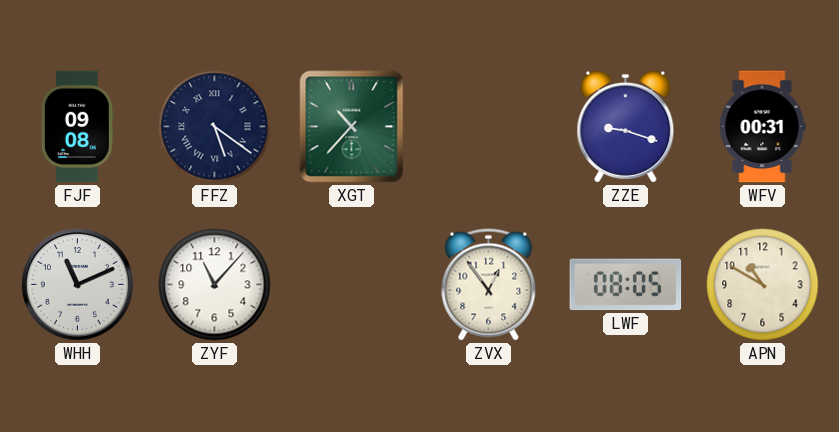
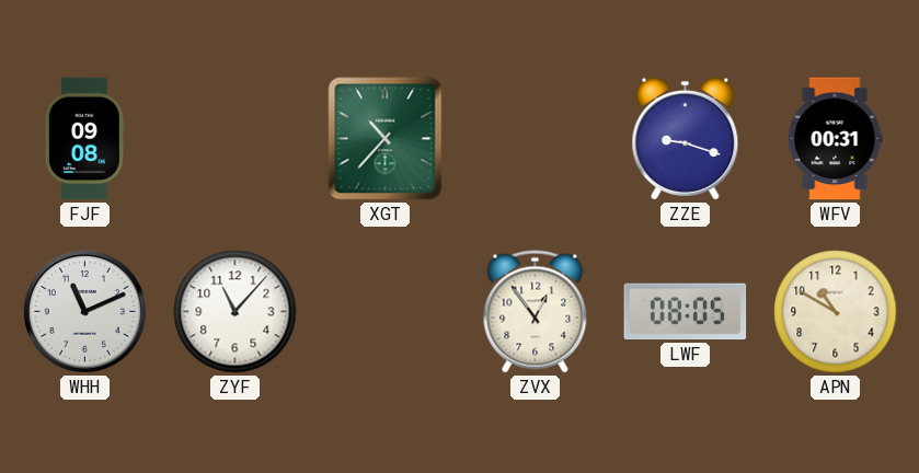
FFZ: 5:21 -> none (215, 127)
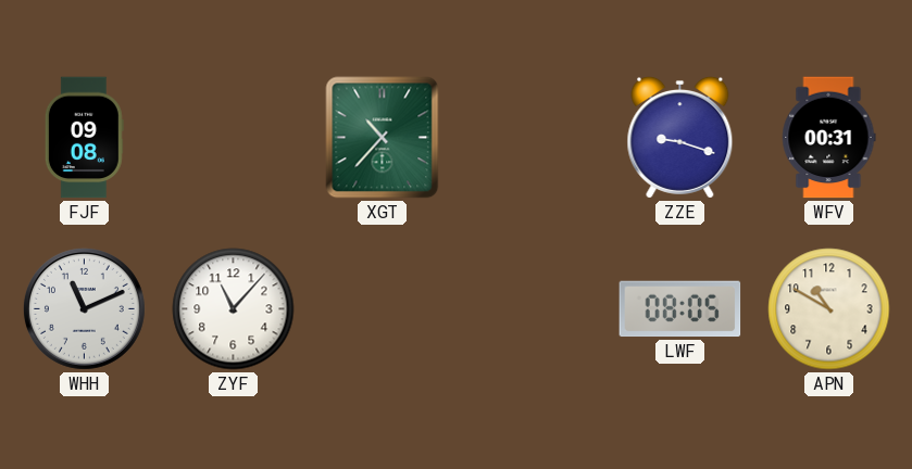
ZVX: 12:54 -> none (536, 312)
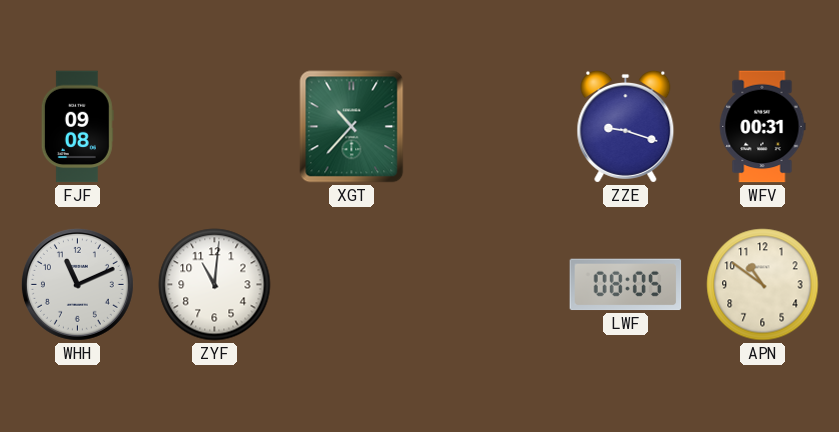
ZYF: 11:07 -> 11:01 (215, 285)
APN: 10:50 -> 10:51 (763, 285)
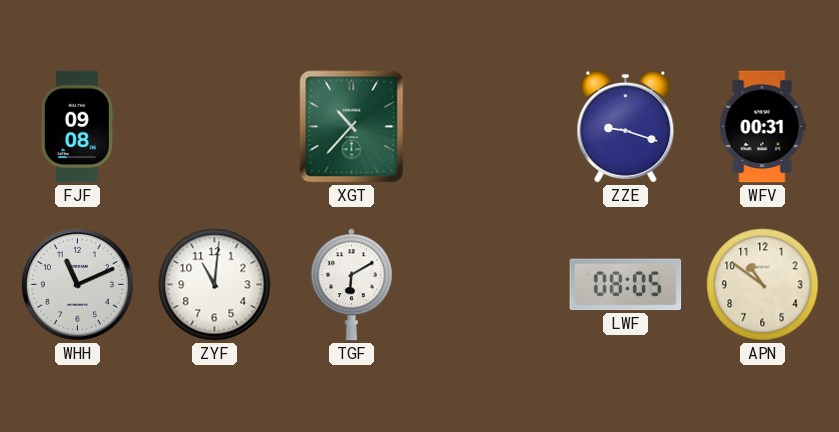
TGF: none -> 6:10 (352, 285)
